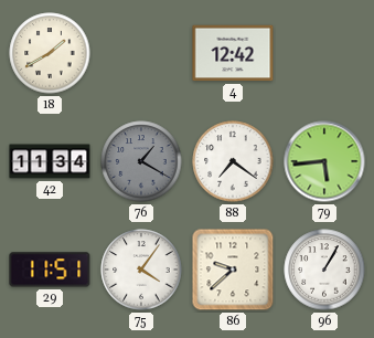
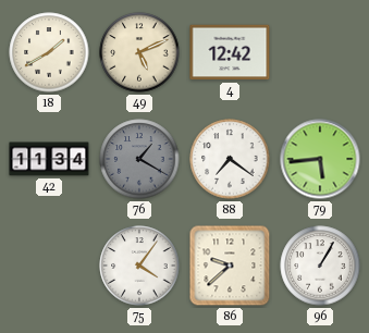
49: none -> 5:11 (139, 52)
29: 11:51 -> none (50, 270)
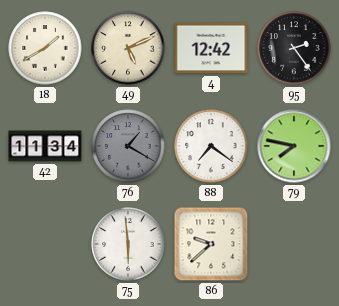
95: none -> 2:24 (294, 48)
79: 5:44 -> 7:47 (294, 146)
75: 4:06 -> 5:59 (128, 244)
96: 1:05 -> none (320, 266)
